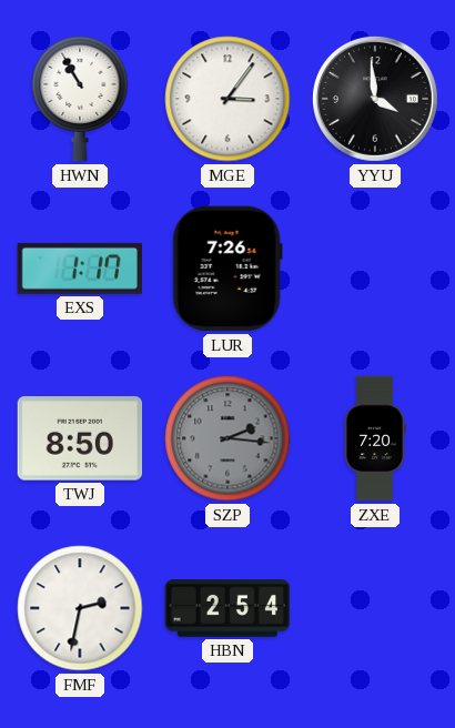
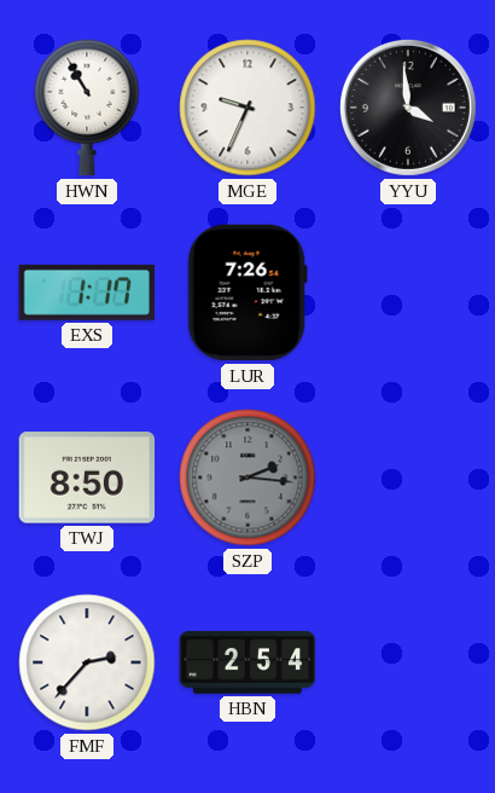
MGE: 3:06 -> 9:34 (247, 108)
ZXE: 7:20 -> none (375, 438)
FMF: 2:32 -> 2:37 (87, 662)
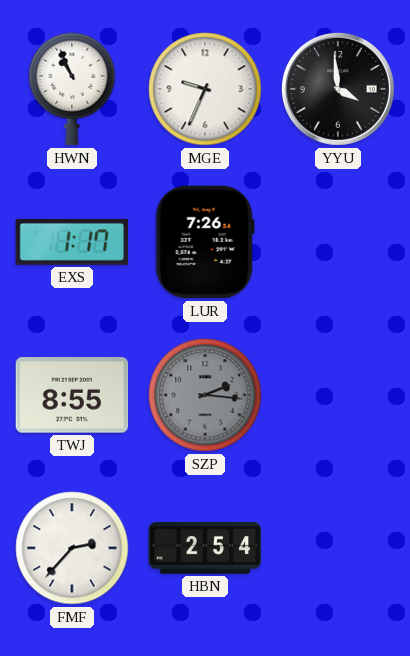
HWN: 10:55 -> 10:56 (72, 89)
TWJ: 8:50 -> 8:55 (72, 395)
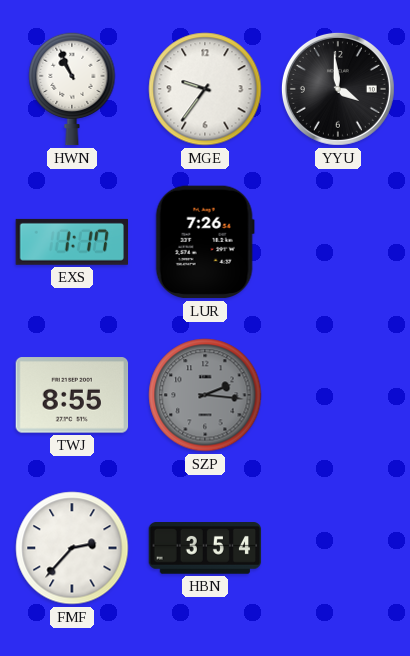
MGE: 9:34 -> 9:36 (205, 89)
HBN: 2:54 -> 3:54 (205, 549)
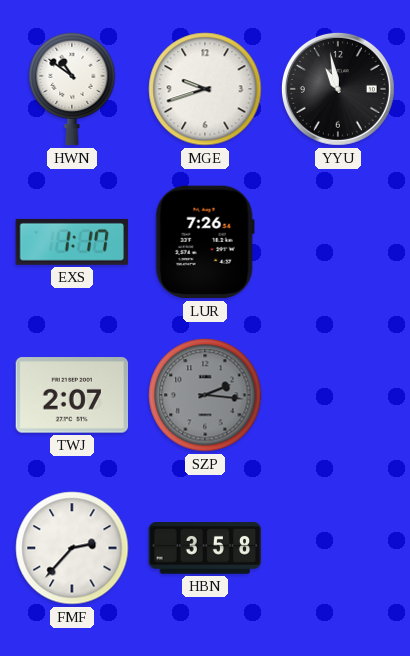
HWN: 10:56 -> 10:51 (72, 89)
MGE: 9:36 -> 9:42 (205, 89)
YYU: 3:59 -> 10:58 (338, 89)
TWJ: 8:55 -> 2:07 (72, 395)
HBN: 3:54 -> 3:58 (205, 549)
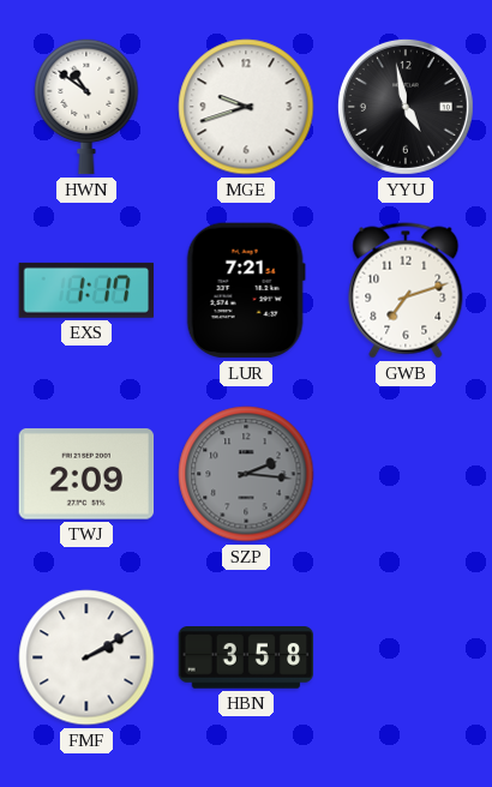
YYU: 10:58 -> 4:58 (406, 107)
LUR: 7:26 -> 7:21 (246, 290)
GWB: none -> 7:12 (406, 290)
TWJ: 2:07 -> 2:09 (86, 474)
FMF: 2:37 -> 2:10 (86, 657)
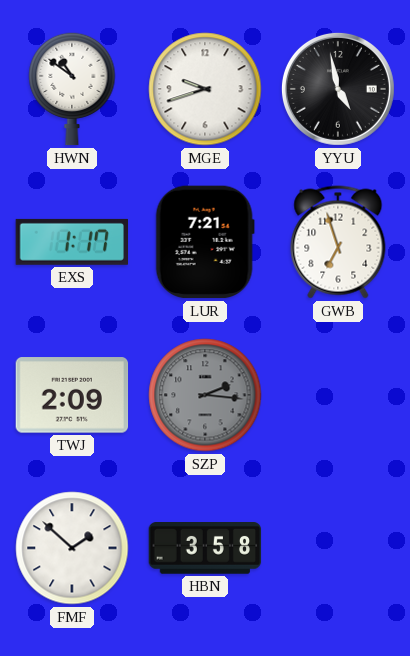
GWB: 7:12 -> 6:57 (338, 242)
FMF: 2:10 -> 1:52 (72, 548)
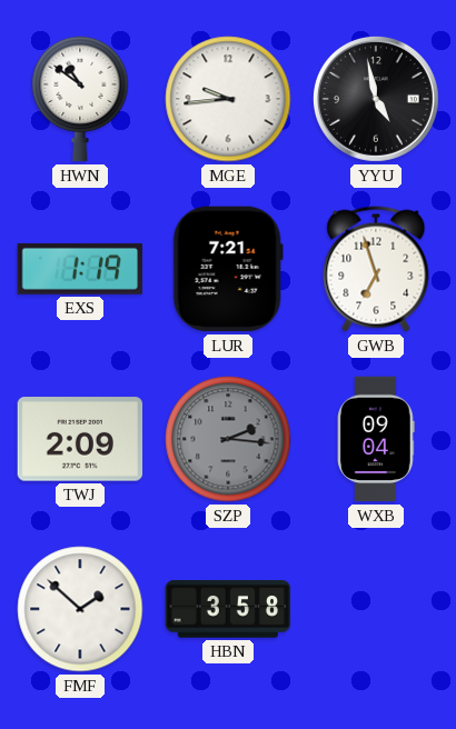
MGE: 9:42 -> 9:44 (228, 99)
EXS: 1:17 -> 1:19 (79, 269)
WXB: none -> 09:04 (376, 439)
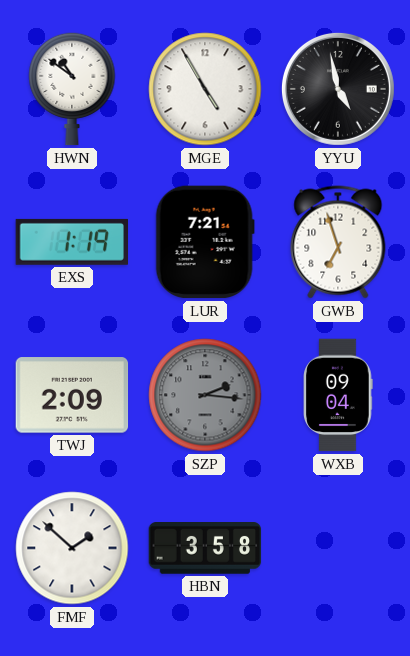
MGE: 9:44 -> 4:55 (205, 89)
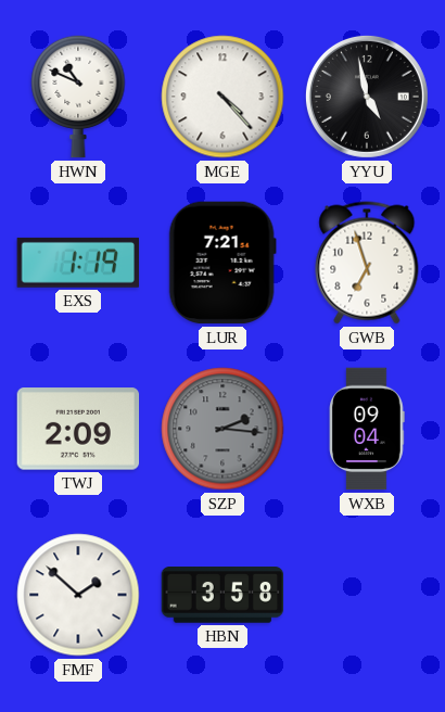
HWN: 10:51 -> 10:49 (78, 97)
MGE: 4:55 -> 4:23 (223, 97)
